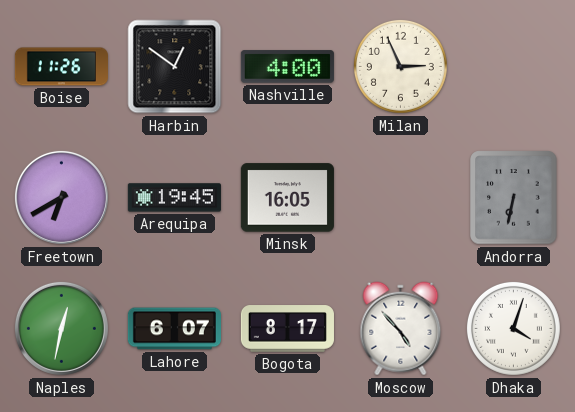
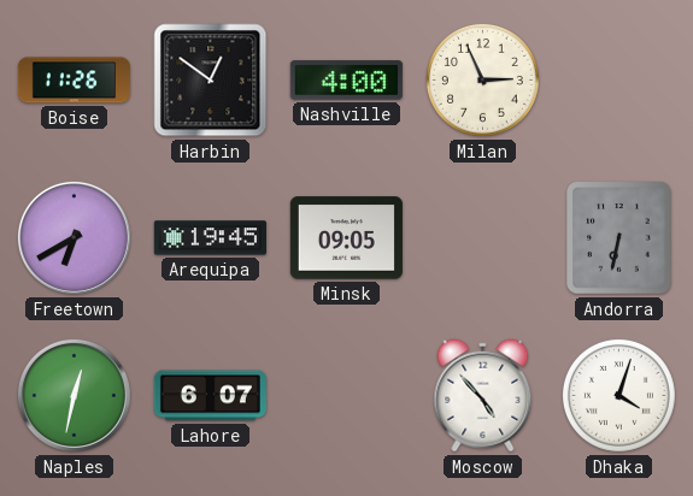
Minsk: 16:05 -> 09:05 (346, 238)
Bogota: 8:17 -> none (287, 329)
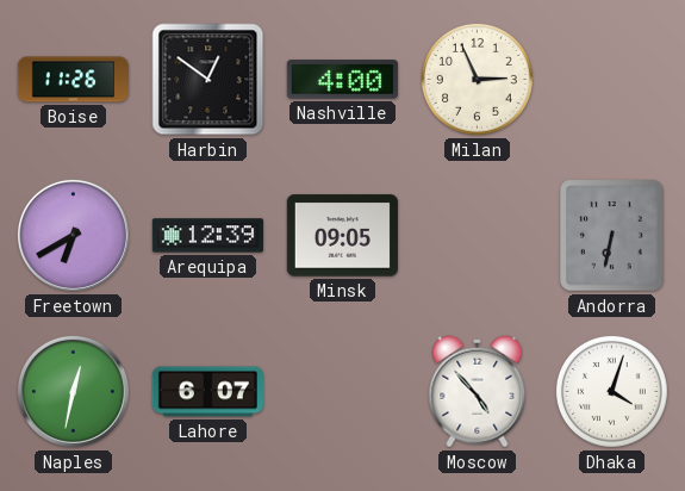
Arequipa: 19:45 -> 12:39 (207, 236)
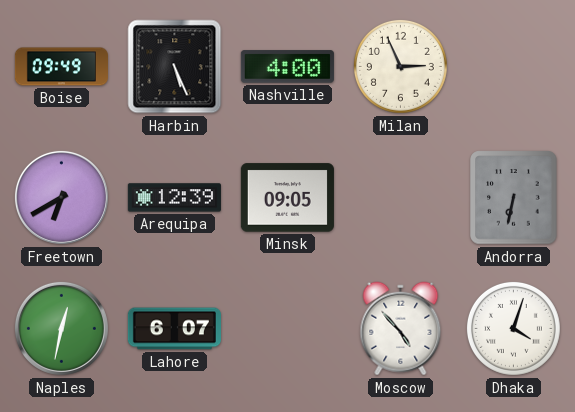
Boise: 11:26 -> 09:49 (61, 67)
Harbin: 12:51 -> 5:26 (175, 67)
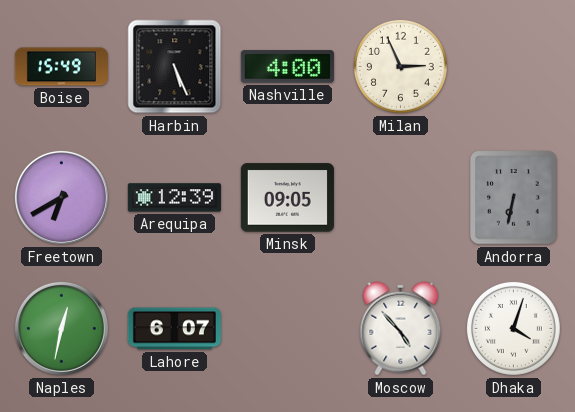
Boise: 09:49 -> 15:49 (61, 67)
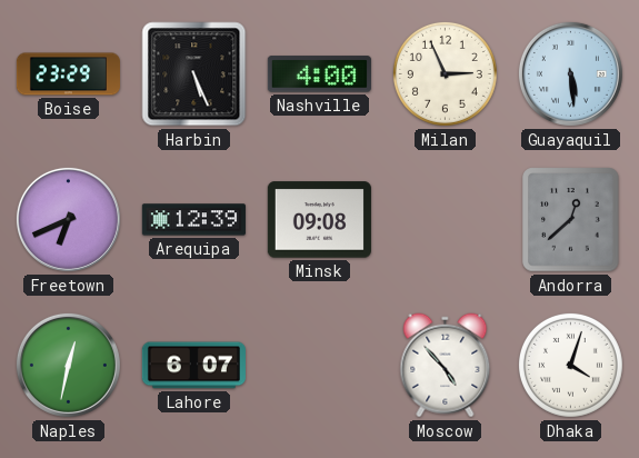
Boise: 15:49 -> 23:29 (68, 74)
Guayaquil: none -> 5:29 (570, 73)
Freetown: 6:40 -> 6:41 (68, 219)
Minsk: 09:05 -> 09:08 (319, 220)
Andorra: 6:32 -> 12:38 (571, 220)
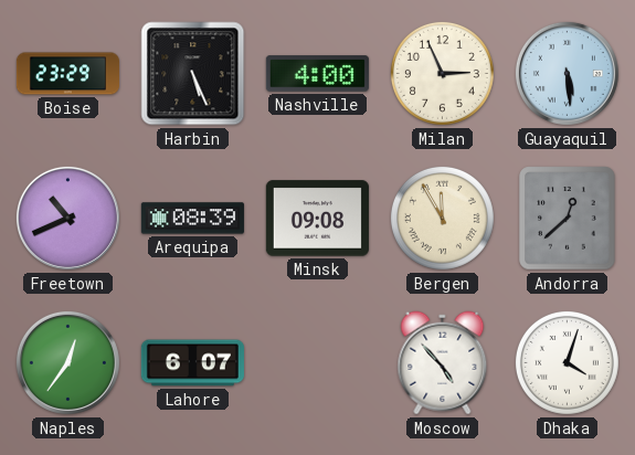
Freetown: 6:41 -> 10:41 (67, 218)
Arequipa: 12:39 -> 08:39 (192, 219)
Bergen: none -> 11:55 (442, 218)
Naples: 12:32 -> 12:36 (67, 362)
